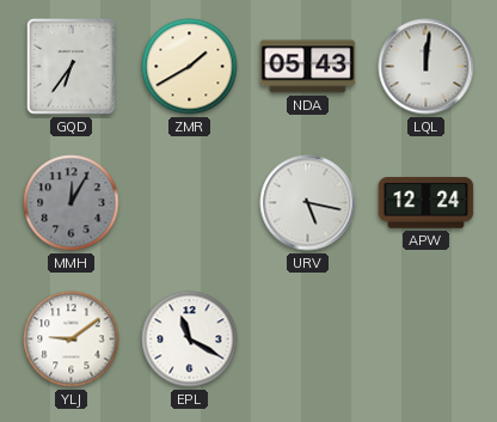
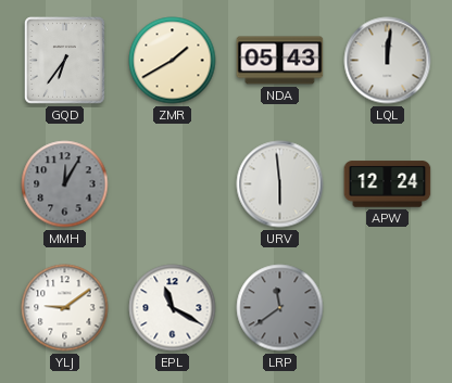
URV: 5:17 -> 5:59 (280, 184)
LRP: none -> 11:39 (280, 308)
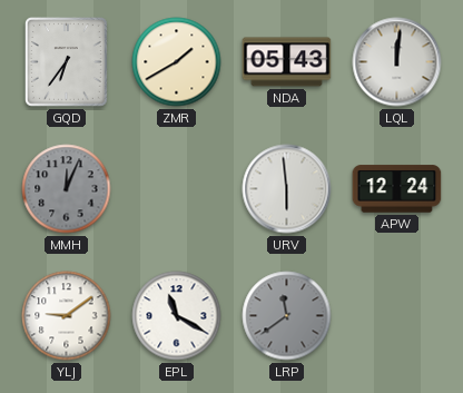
MMH: 12:05 -> 12:04 (67, 189)
